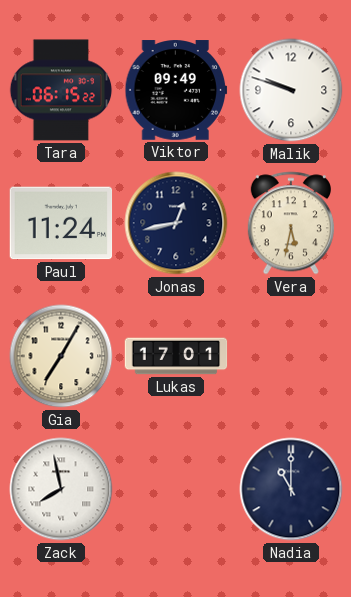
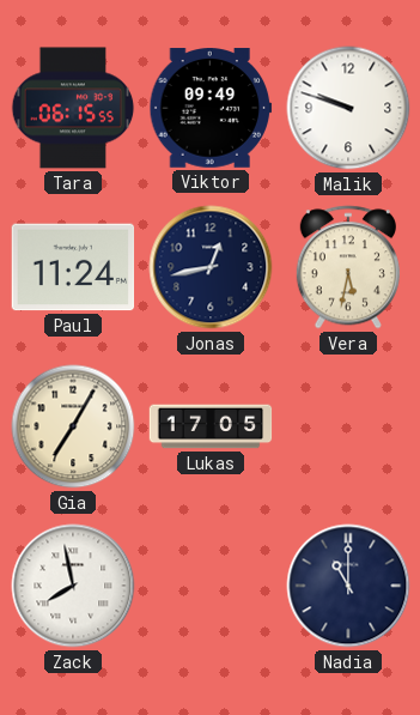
Tara: 06:15:22 -> 06:15:55 (73, 108)
Lukas: 17:01 -> 17:05 (211, 426)
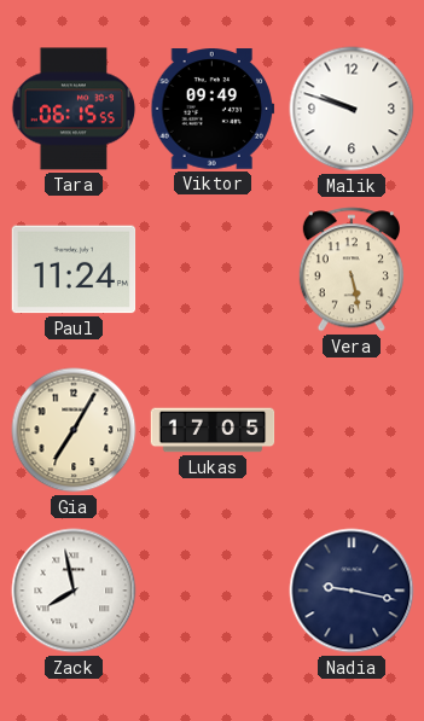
Jonas: 12:43 -> none (211, 267)
Vera: 5:32 -> 5:28 (352, 269)
Nadia: 11:00 -> 9:17 (352, 591)
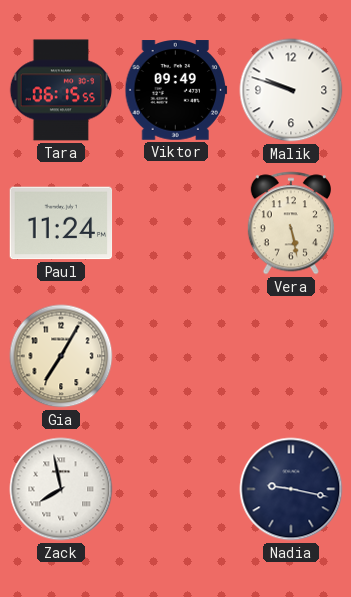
Lukas: 17:05 -> none (213, 430)
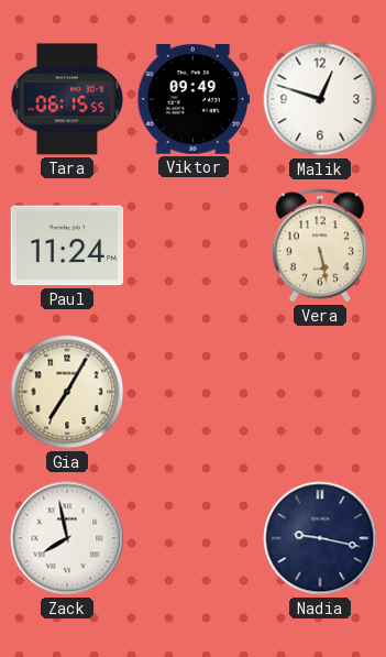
Malik: 9:48 -> 12:48 (320, 99)
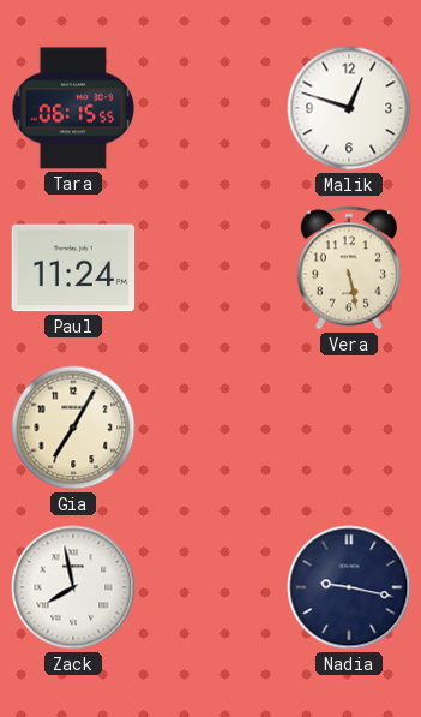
Viktor: 09:49 -> none (194, 99)
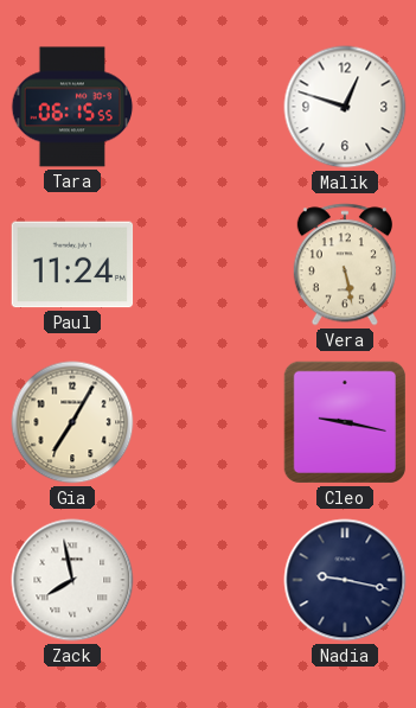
Cleo: none -> 9:17 (345, 422)
